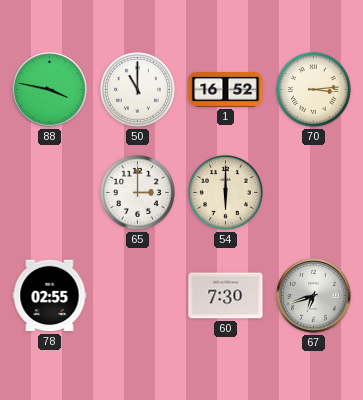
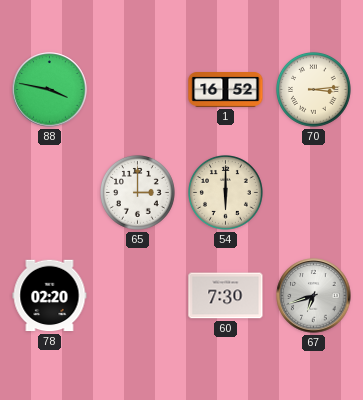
50: 11:00 -> none (138, 90)
78: 02:55 -> 02:20 (50, 296)
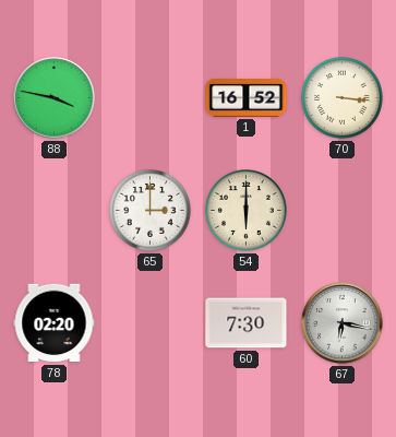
70: 3:14 -> 3:16 (343, 98)
67: 6:42 -> 6:17 (343, 323)
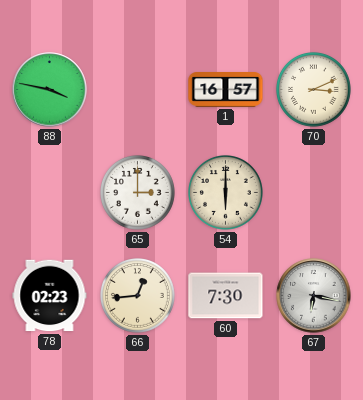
1: 16:52 -> 16:57 (226, 90)
70: 3:16 -> 3:11 (314, 90)
78: 02:20 -> 02:23 (50, 296)
66: none -> 12:44 (138, 296)
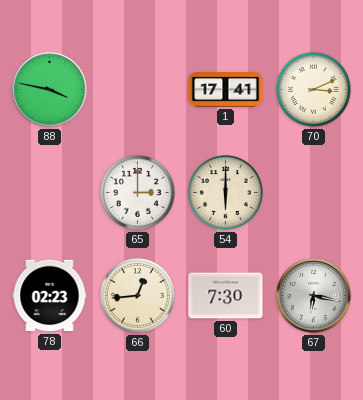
1: 16:57 -> 17:41 (226, 90)
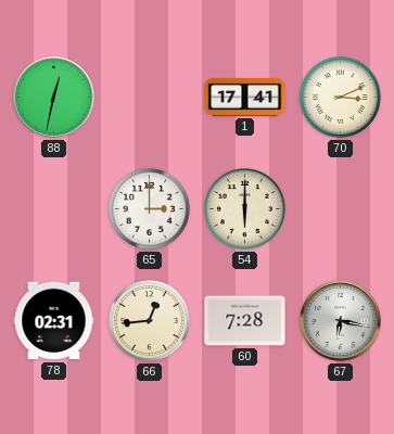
88: 3:47 -> 12:32 (54, 98)
78: 02:23 -> 02:31 (54, 321)
60: 7:30 -> 7:28 (245, 321)
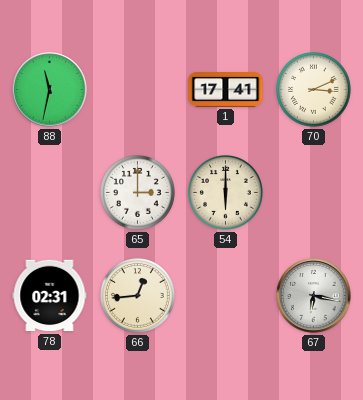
88: 12:32 -> 11:32 (50, 90)
60: 7:28 -> none (245, 321)
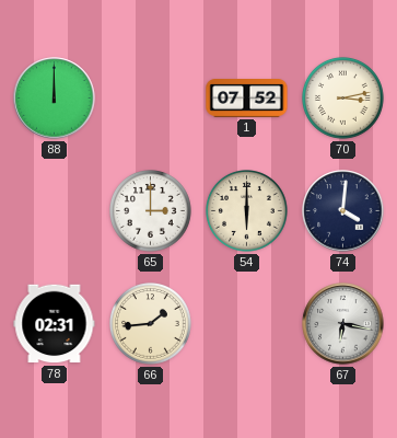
88: 11:32 -> 12:00 (55, 99)
1: 17:41 -> 07:52 (247, 99)
70: 3:11 -> 3:13 (343, 99)
74: none -> 4:01 (343, 211)
66: 12:44 -> 1:44 (151, 324)
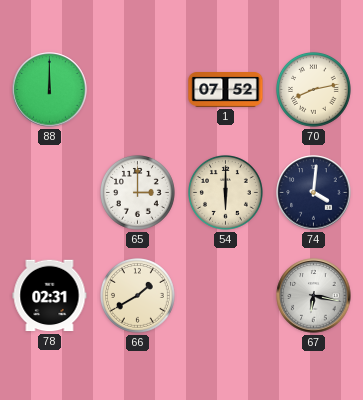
70: 3:13 -> 8:13 (314, 90)
66: 1:44 -> 1:40 (138, 296)
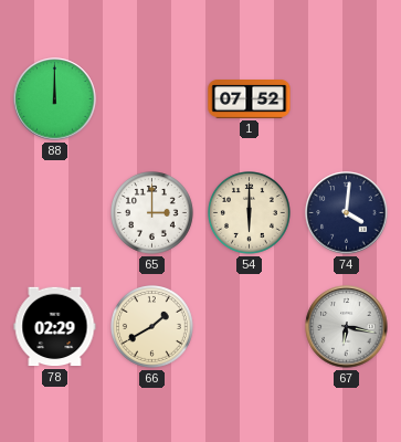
70: 8:13 -> none (314, 90)
78: 02:31 -> 02:29 (55, 327)
